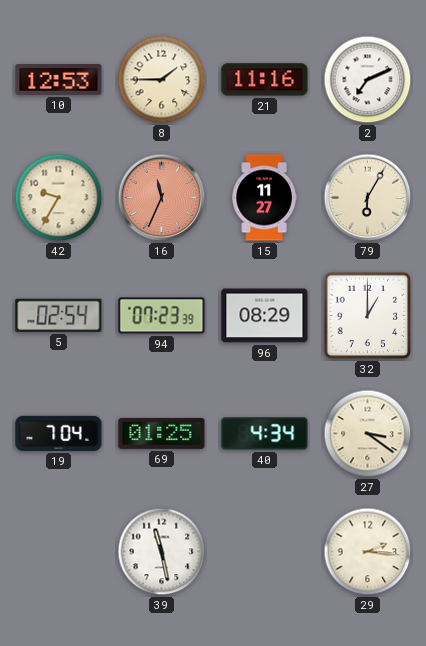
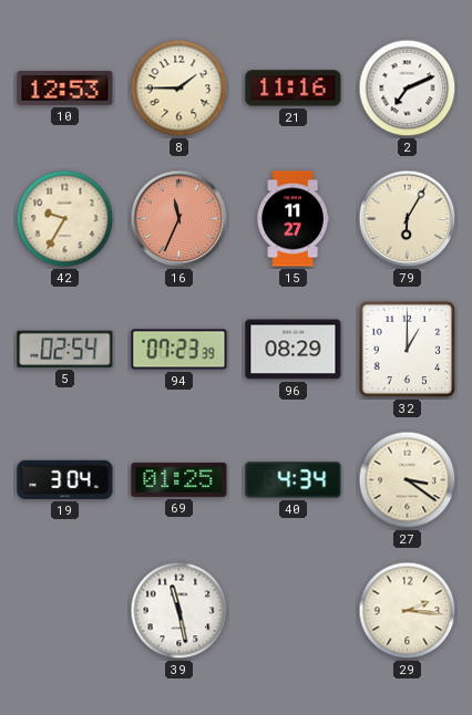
19: 7:04 -> 3:04 (65, 479)
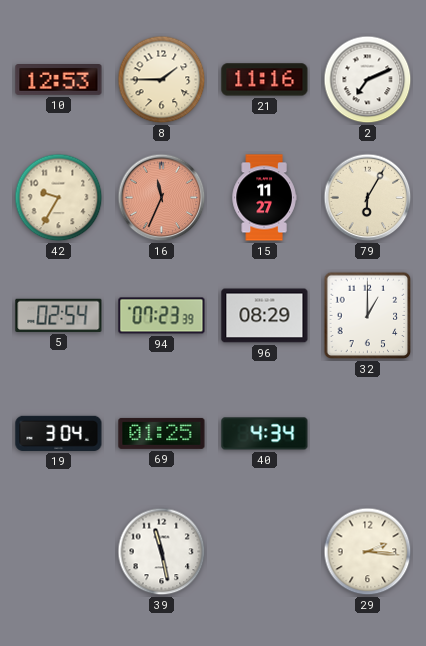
27: 3:21 -> none (408, 480)
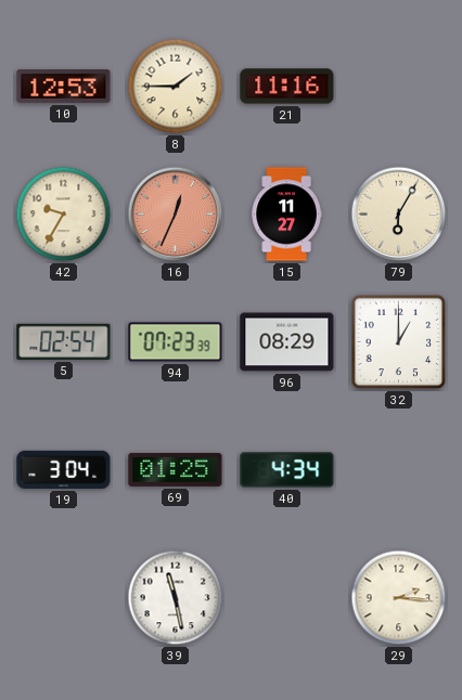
2: 7:11 -> none (368, 80)
16: 11:34 -> 12:34 (176, 215)
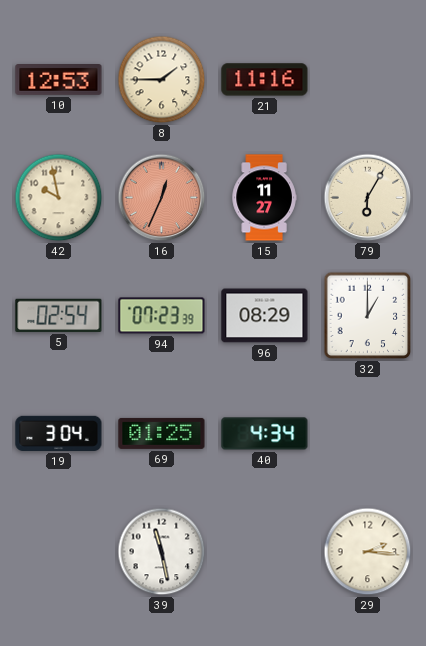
42: 9:35 -> 9:58 (59, 198)
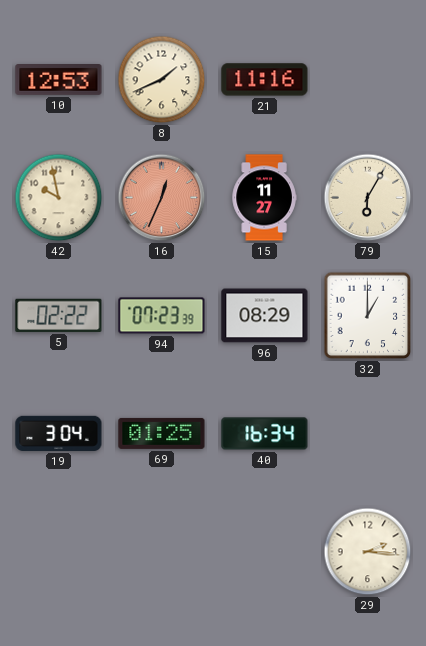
8: 1:45 -> 1:41 (162, 80)
5: 02:54 -> 02:22 (59, 315)
40: 4:34 -> 16:34 (265, 434)
39: 11:28 -> none (162, 552)
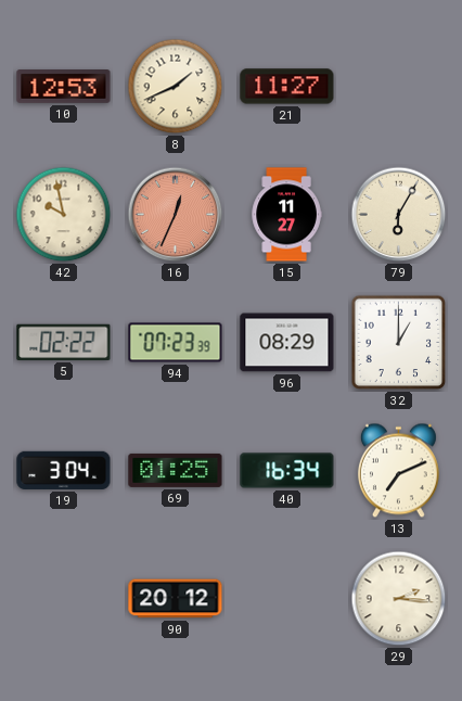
21: 11:16 -> 11:27 (287, 87)
13: none -> 7:11 (398, 471)
90: none -> 20:12 (176, 599)
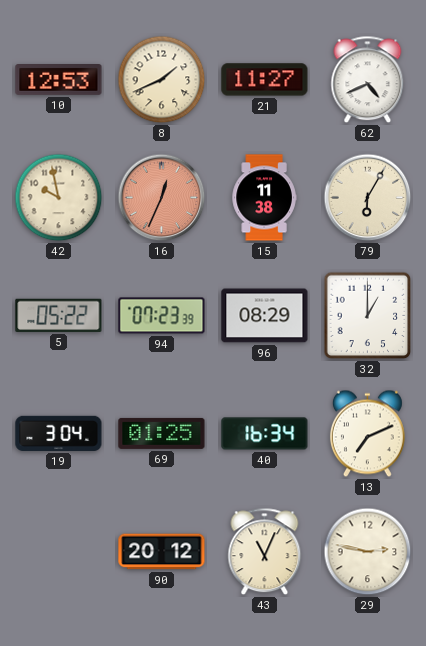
62: none -> 4:41 (368, 80)
15: 11:27 -> 11:38 (264, 198)
5: 02:22 -> 05:22 (59, 315)
43: none -> 11:04 (265, 552)
29: 2:16 -> 2:47 (368, 552)
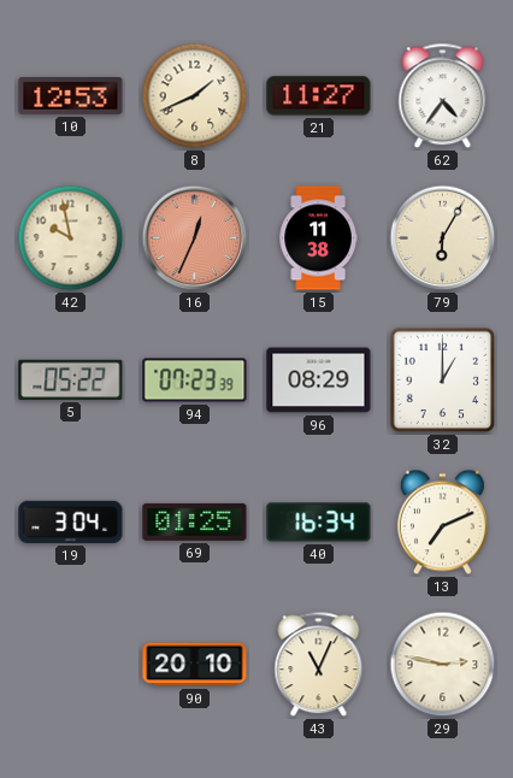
62: 4:41 -> 4:36 (443, 96)
90: 20:12 -> 20:10 (195, 665)
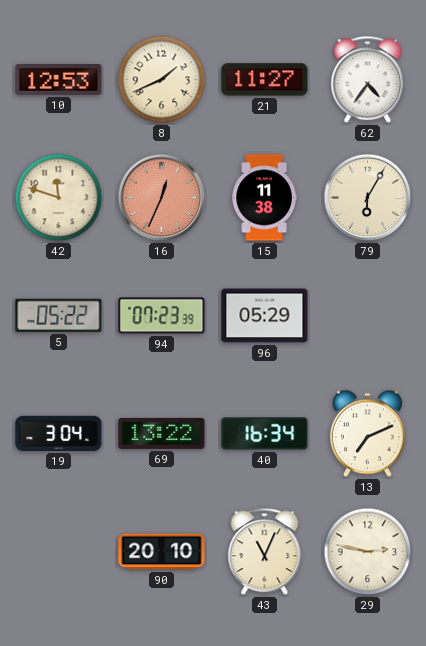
42: 9:58 -> 11:48 (59, 198)
96: 08:29 -> 05:29 (265, 316)
32: 1:00 -> none (443, 381)
69: 01:25 -> 13:22 (162, 433)
